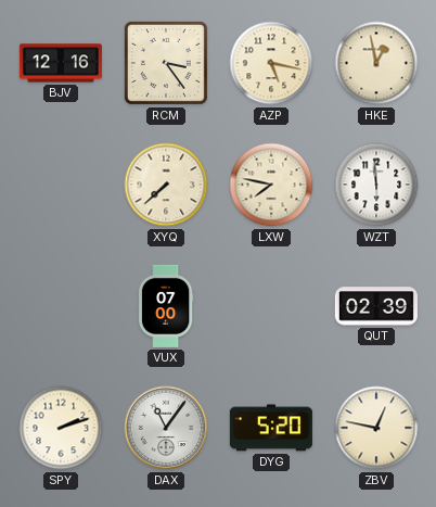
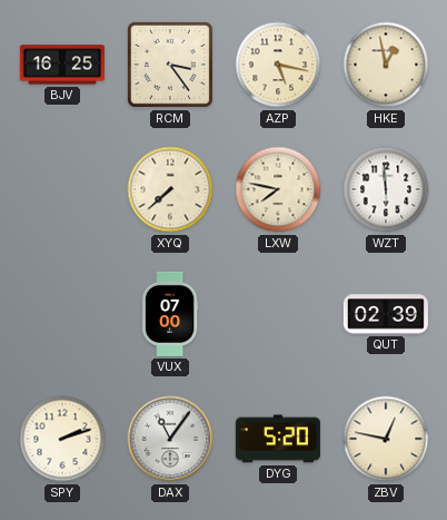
BJV: 12:16 -> 16:25 (62, 65)
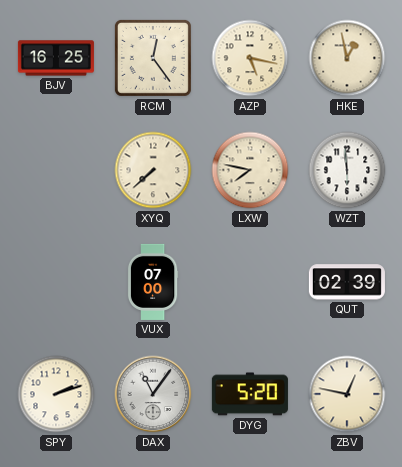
RCM: 3:24 -> 12:24 (153, 58)
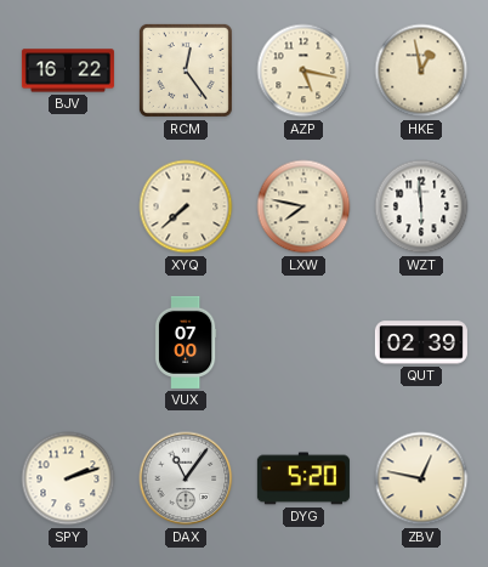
BJV: 16:25 -> 16:22 (68, 70)
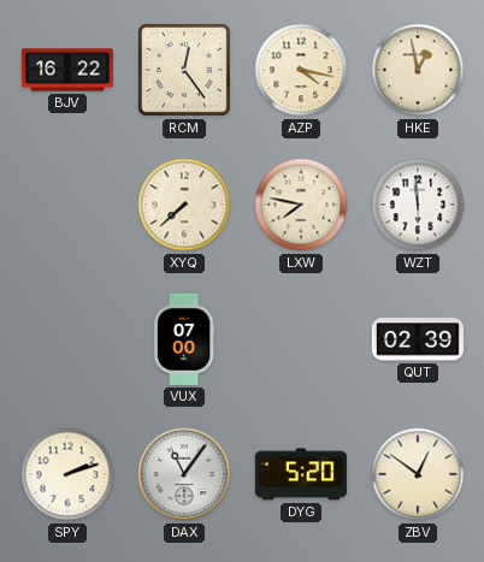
AZP: 5:17 -> 4:17 (301, 70)
ZBV: 12:47 -> 12:51 (418, 474)
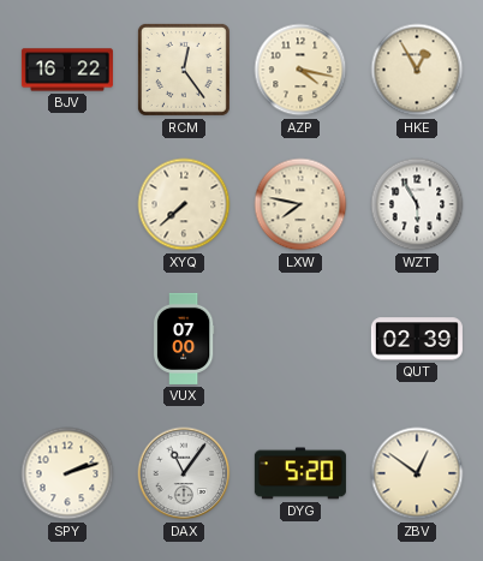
HKE: 12:58 -> 12:55 (417, 70)
WZT: 5:59 -> 5:55 (417, 204)
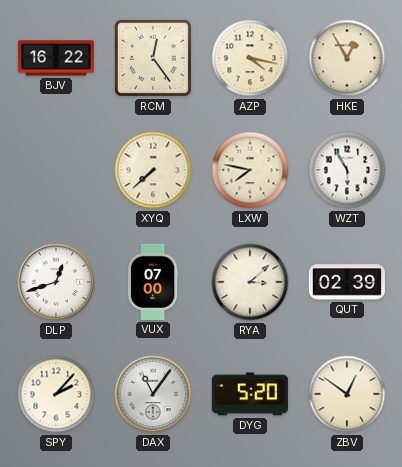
DLP: none -> 12:42 (56, 282)
RYA: none -> 3:08 (250, 282)
SPY: 2:12 -> 2:07 (56, 394)
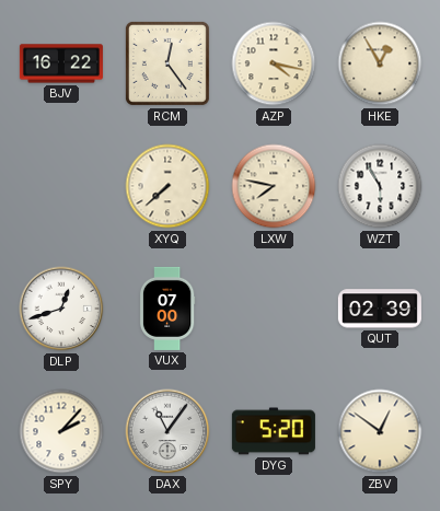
RYA: 3:08 -> none (250, 282)
